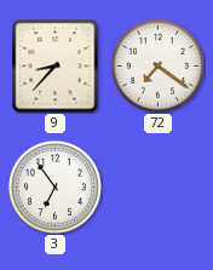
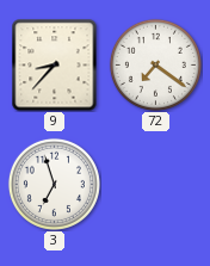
3: 6:54 -> 6:57 (54, 184)
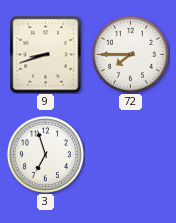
9: 8:37 -> 8:42 (46, 54)
72: 7:21 -> 7:45 (130, 54)
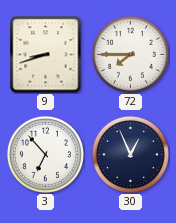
3: 6:57 -> 6:53 (45, 154)
30: none -> 12:56 (130, 154)
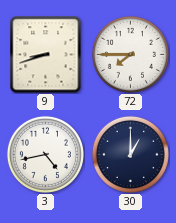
3: 6:53 -> 4:43 (45, 154)
30: 12:56 -> 1:00 (130, 154)
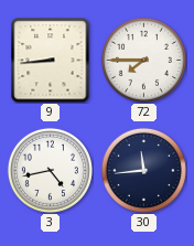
9: 8:42 -> 8:44 (51, 60)
30: 1:00 -> 11:44 (143, 170)
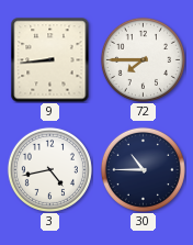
30: 11:44 -> 10:45 (143, 169)
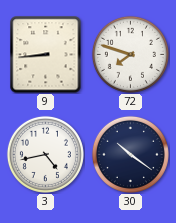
72: 7:45 -> 7:48 (130, 54)
30: 10:45 -> 10:21 (130, 154)
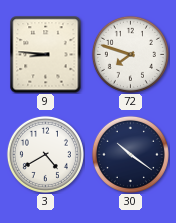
9: 8:44 -> 8:46 (46, 54)
3: 4:43 -> 4:40 (45, 154)
